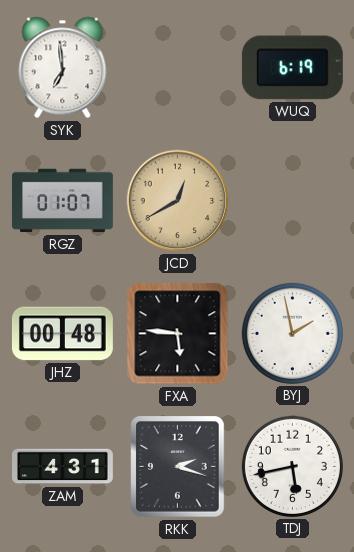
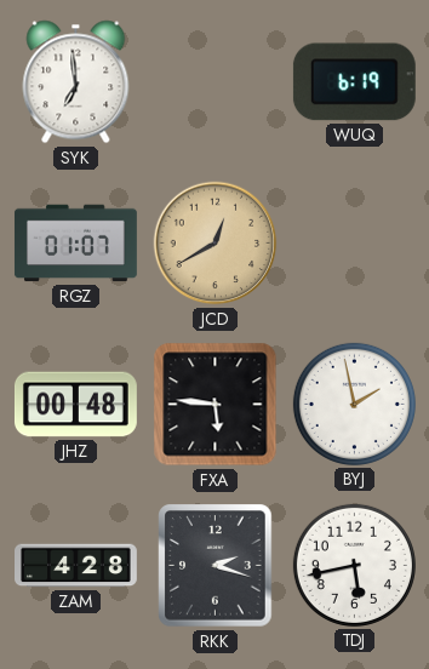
ZAM: 4:31 -> 4:28 (76, 566)
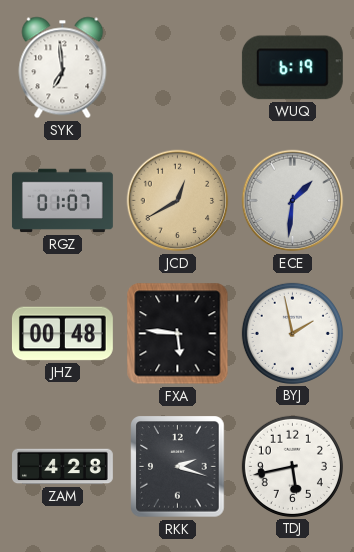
ECE: none -> 1:31 (293, 201)
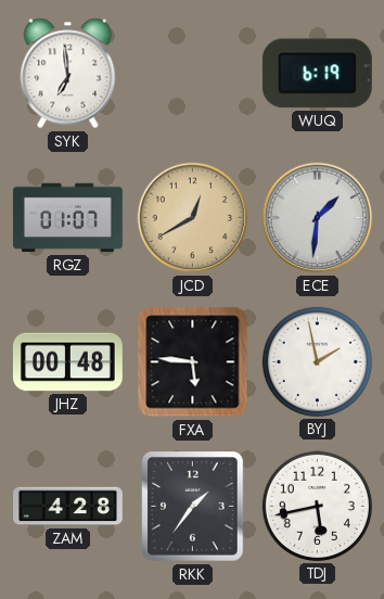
RKK: 2:18 -> 1:36 (193, 507)
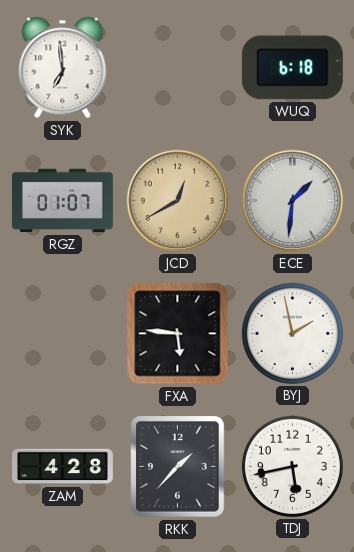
WUQ: 6:19 -> 6:18 (292, 68)
JHZ: 00:48 -> none (67, 362)
RKK: 1:36 -> 1:37 (178, 467)
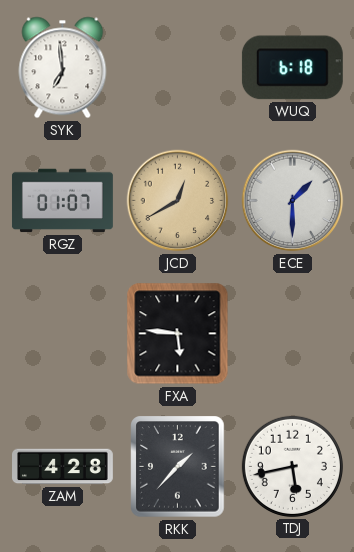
ECE: 1:31 -> 1:30 (293, 201)
BYJ: 1:58 -> none (292, 333)
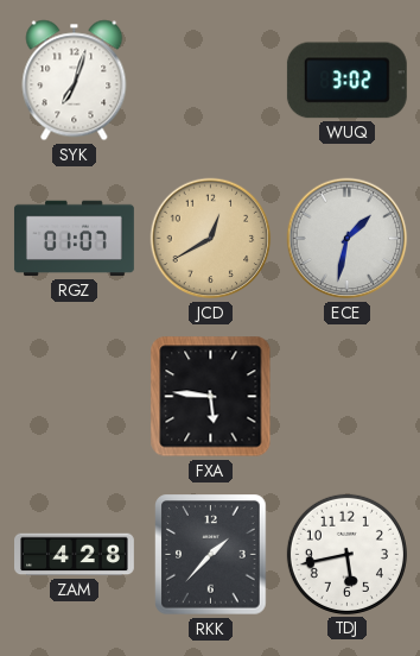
SYK: 6:59 -> 7:03 (75, 81)
WUQ: 6:18 -> 3:02 (346, 81)
ECE: 1:30 -> 1:32 (348, 239)
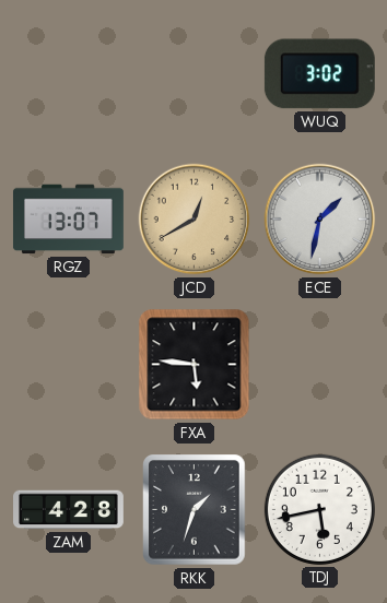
SYK: 7:03 -> none (75, 81)
RGZ: 01:07 -> 13:07 (68, 220)
RKK: 1:37 -> 1:33 (195, 510)
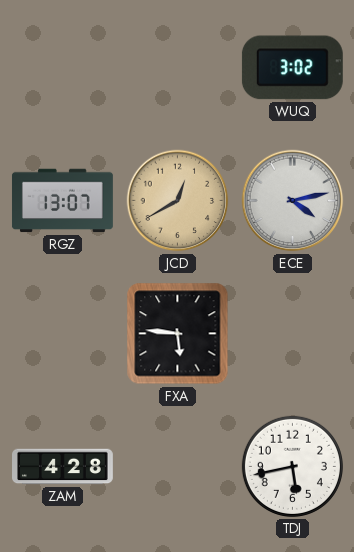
ECE: 1:32 -> 4:13 (293, 201)
RKK: 1:33 -> none (195, 510)
